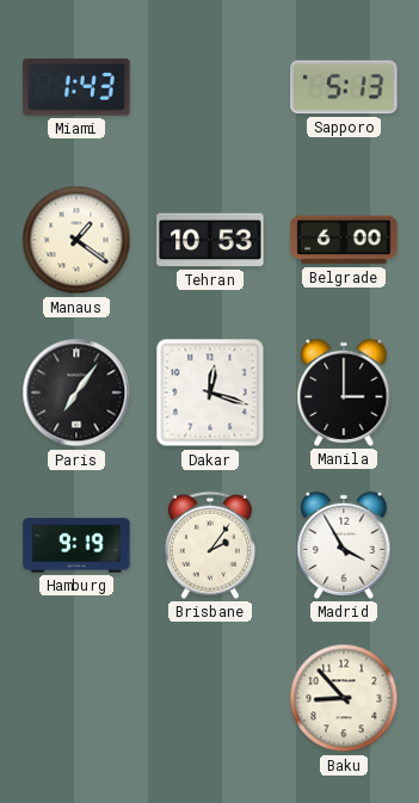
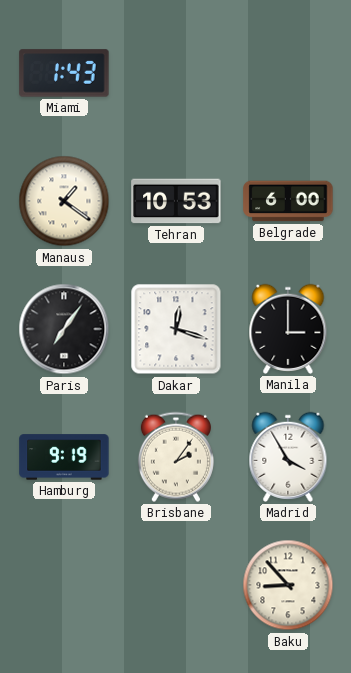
Sapporo: 5:13 -> none (344, 87)
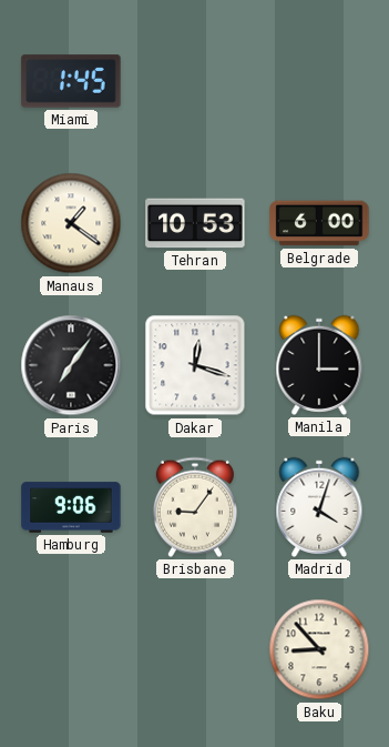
Miami: 1:43 -> 1:45 (71, 81)
Hamburg: 9:19 -> 9:06 (71, 507)
Brisbane: 2:06 -> 9:06 (195, 507)
Madrid: 3:55 -> 4:03 (319, 507)
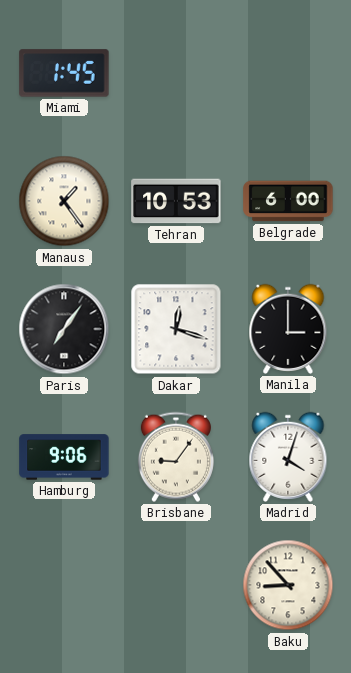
Manaus: 1:21 -> 1:24 (64, 201)
